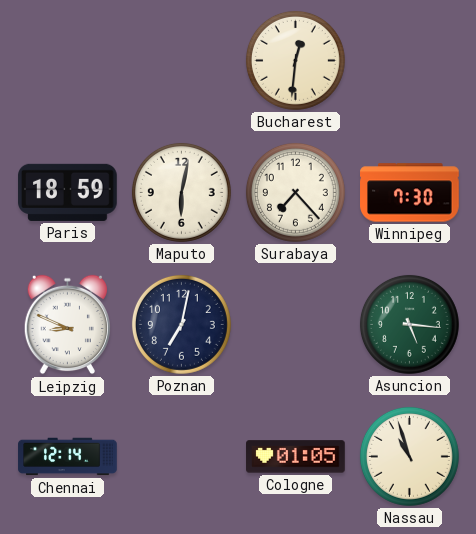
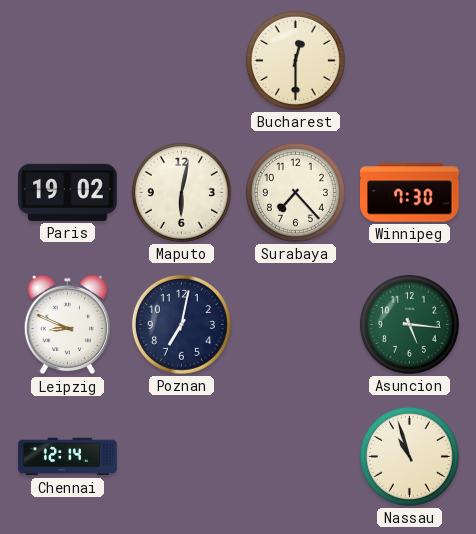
Bucharest: 12:31 -> 12:30 (295, 60)
Paris: 18:59 -> 19:02 (68, 192)
Cologne: 01:05 -> none (296, 457)
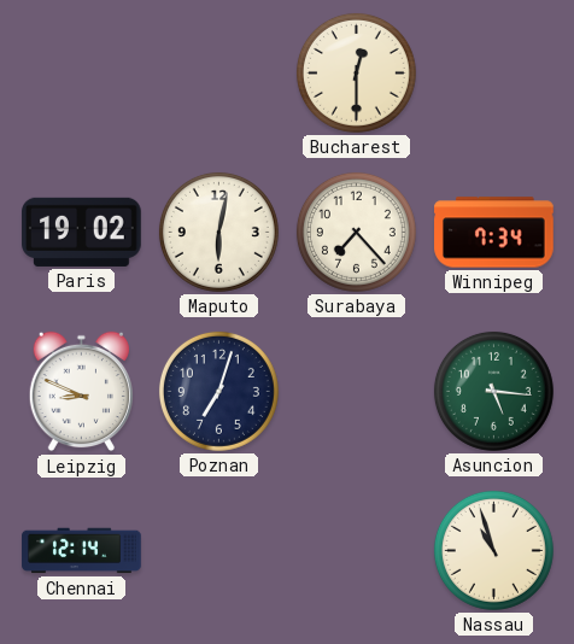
Winnipeg: 7:30 -> 7:34 (494, 233)
Poznan: 7:02 -> 7:03 (218, 391)
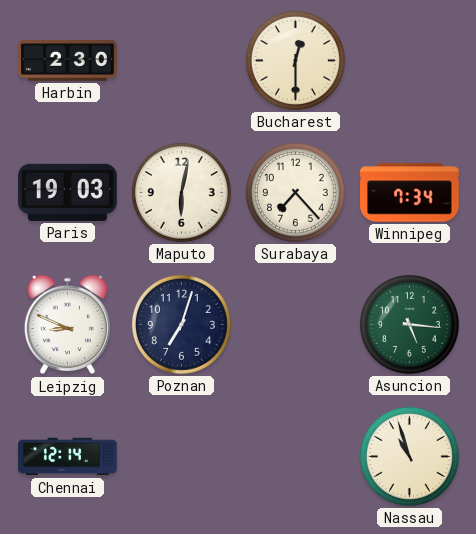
Harbin: none -> 2:30 (68, 61)
Paris: 19:02 -> 19:03 (68, 192)
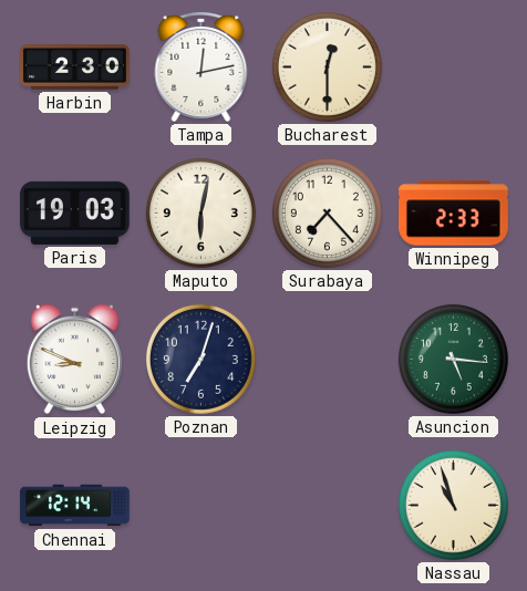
Tampa: none -> 12:13 (201, 68)
Winnipeg: 7:34 -> 2:33 (454, 214)
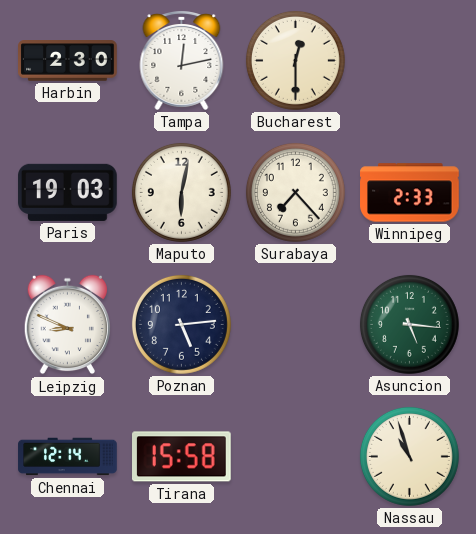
Poznan: 7:03 -> 5:14 (181, 324)
Tirana: none -> 15:58 (182, 457)
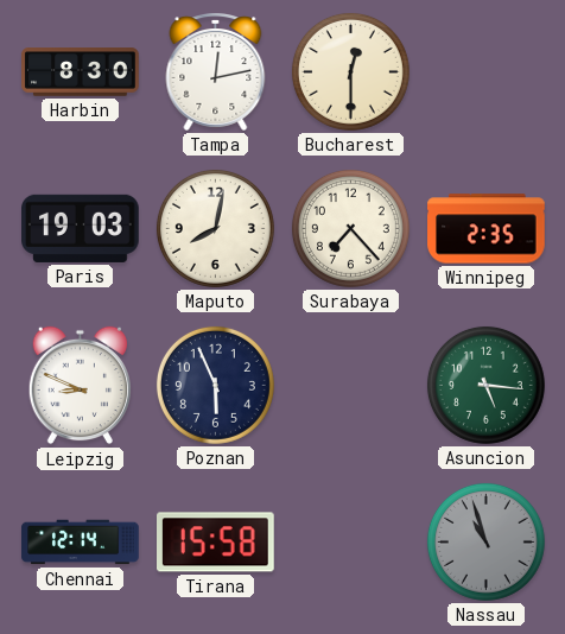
Harbin: 2:30 -> 8:30 (81, 72)
Maputo: 6:02 -> 8:02 (215, 228)
Winnipeg: 2:33 -> 2:35 (487, 229)
Poznan: 5:14 -> 5:56 (215, 385)
Nassau dial: cream -> grey (485, 541)
